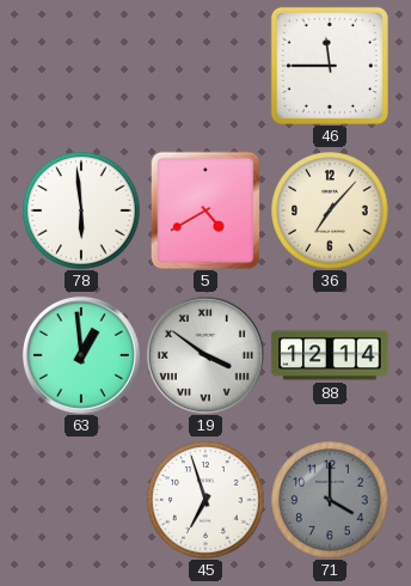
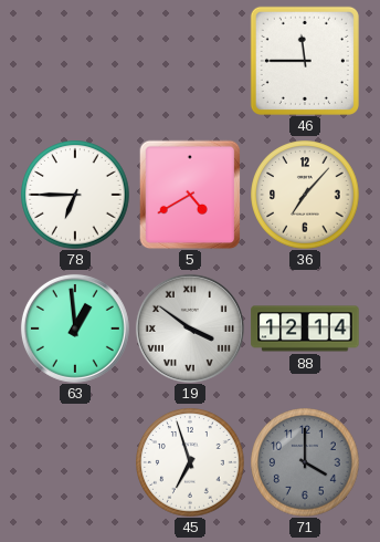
78: 5:59 -> 6:45 (75, 195)
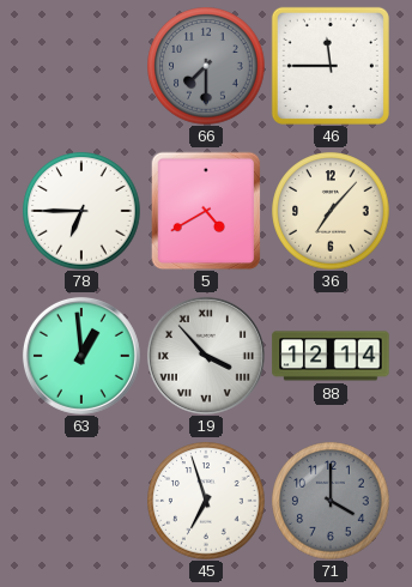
66: none -> 7:30 (206, 66)
19: 3:51 -> 3:53 (206, 356)
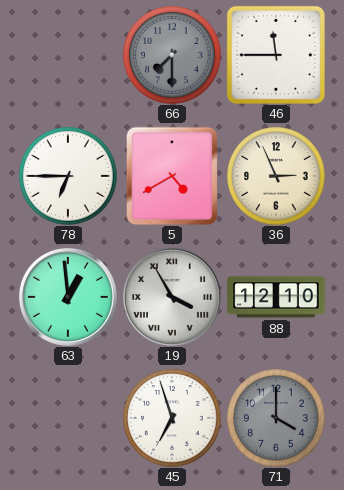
36: 7:07 -> 2:56 (276, 176)
19: 3:53 -> 3:55 (172, 297)
88: 12:14 -> 12:10 (276, 297)
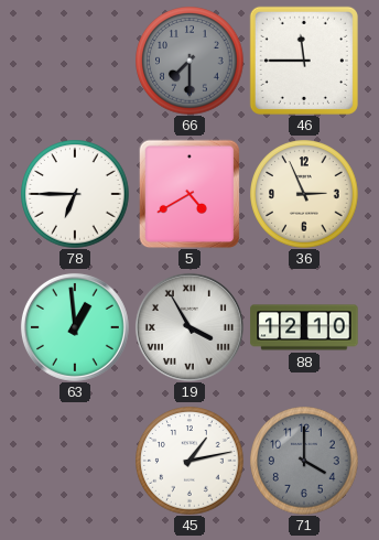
45: 6:57 -> 1:13 (189, 461)
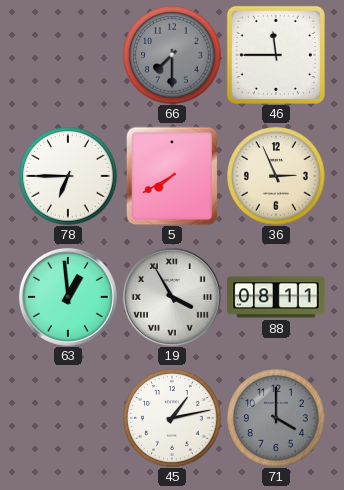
5: 4:40 -> 7:40 (172, 176)
88: 12:10 -> 08:11 (276, 297)
